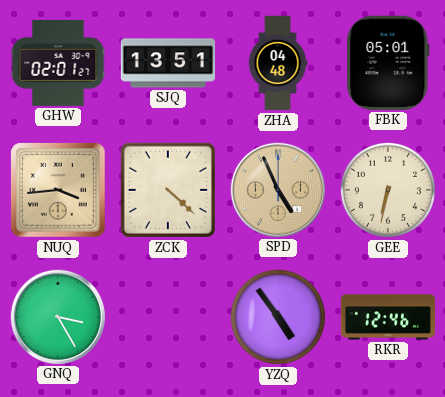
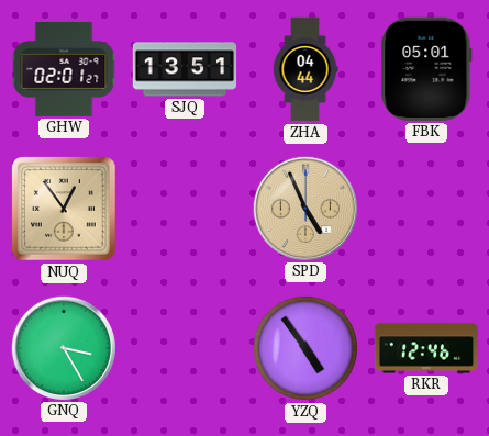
ZHA: 04:48 -> 04:44 (305, 69)
NUQ: 3:44 -> 12:54 (64, 209)
ZCK: 4:22 -> none (168, 190)
GEE: 6:32 -> none (388, 190)
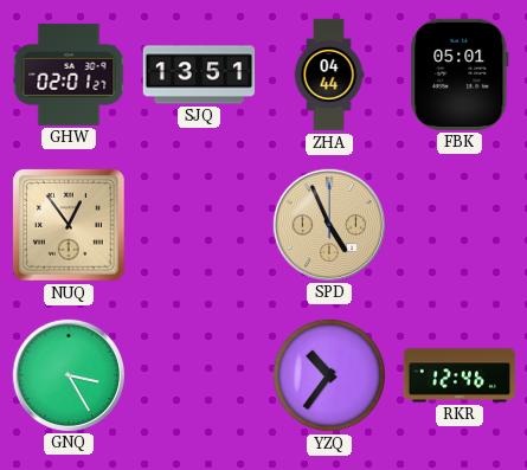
YZQ: 4:54 -> 10:36 (329, 375)
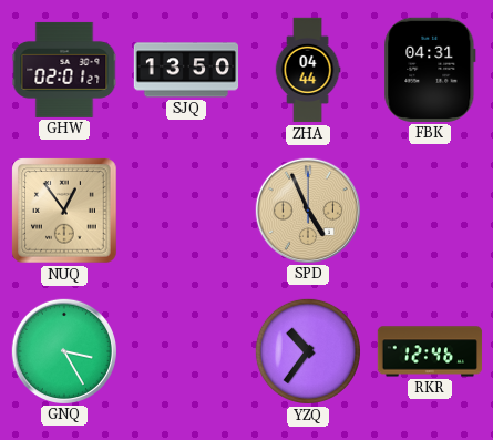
SJQ: 13:51 -> 13:50 (186, 70)
FBK: 05:01 -> 04:31 (430, 70)
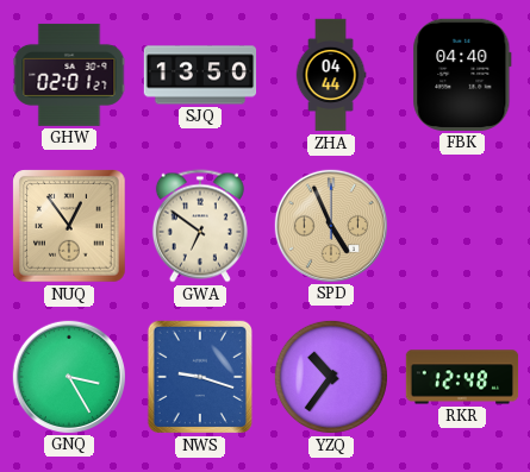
FBK: 04:31 -> 04:40 (462, 75)
GWA: none -> 6:51 (200, 226)
NWS: none -> 9:18 (200, 377)
RKR: 12:46 -> 12:48 (462, 377)
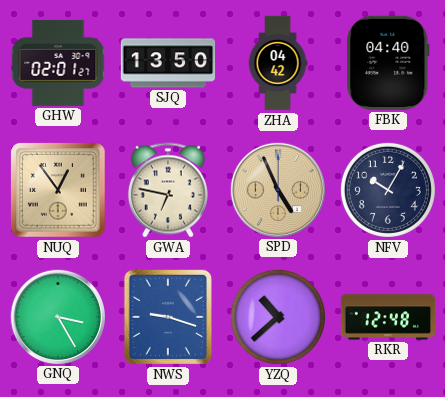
ZHA: 04:44 -> 04:42 (278, 63)
GWA: 6:51 -> 6:47 (168, 190)
NFV: none -> 10:05 (388, 190)
YZQ: 10:36 -> 10:38 (278, 317)
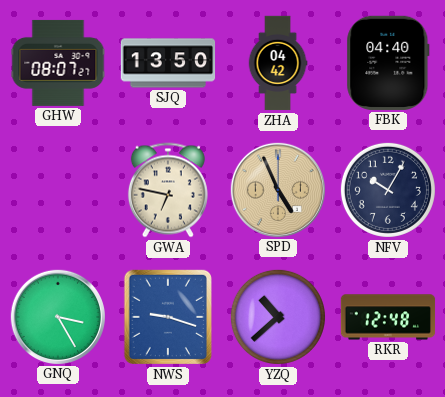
GHW: 02:01 -> 08:07 (58, 63)
NUQ: 12:54 -> none (58, 190)
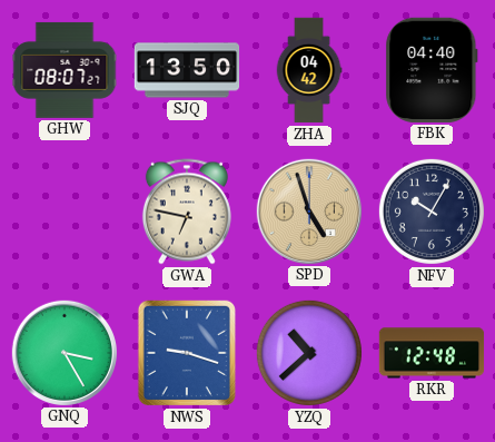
SPD: 4:56 -> 4:57 (308, 210)
